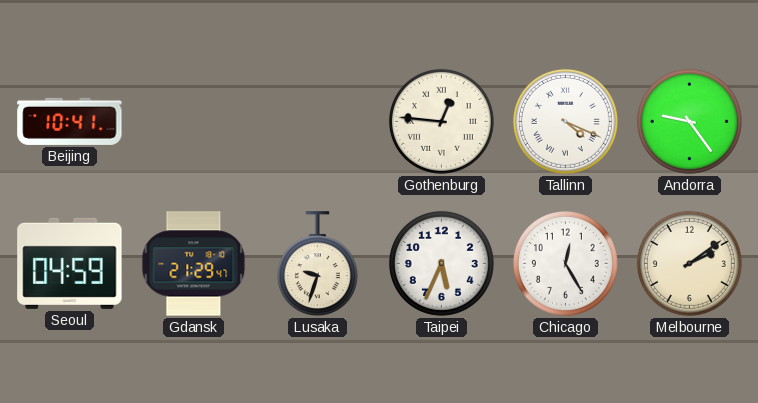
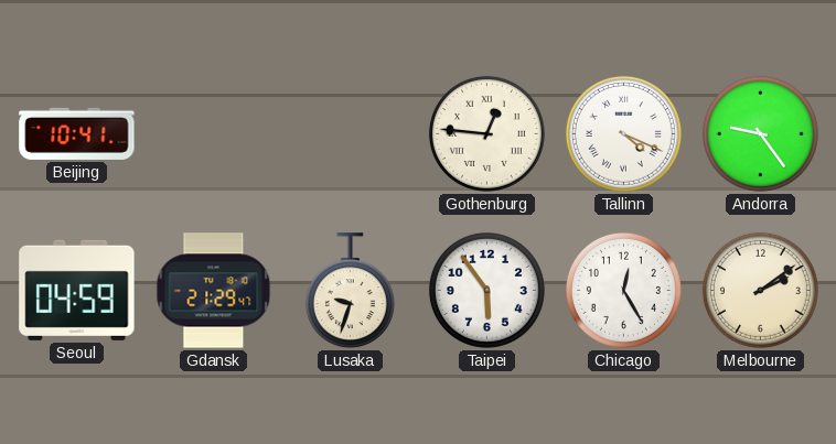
Taipei: 5:34 -> 5:54 (486, 290)
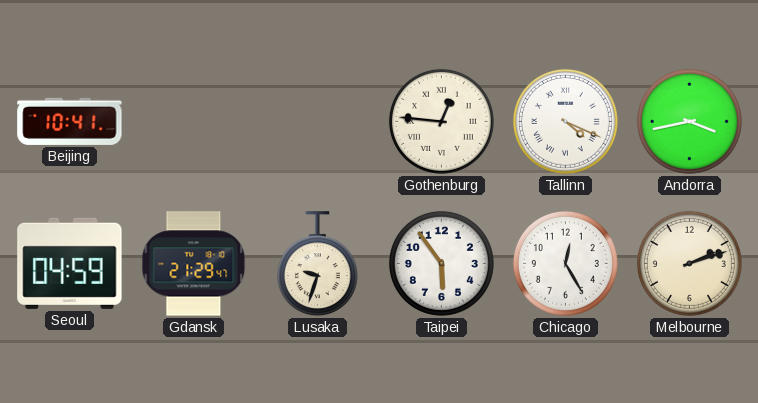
Andorra: 9:24 -> 3:43 (689, 121)
Melbourne: 2:09 -> 2:12 (689, 263)
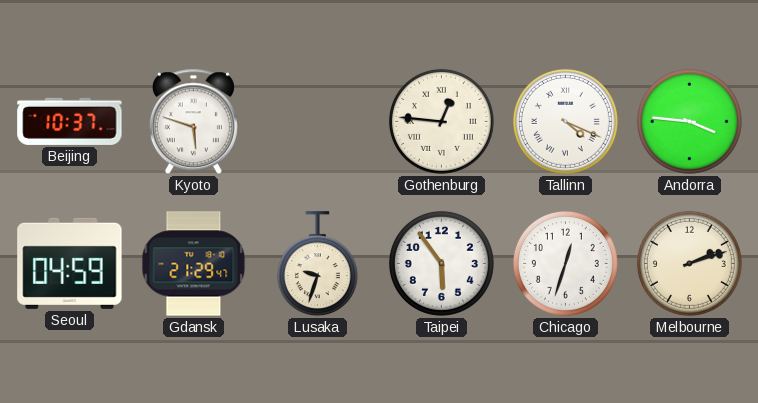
Beijing: 10:41 -> 10:37 (70, 121)
Kyoto: none -> 5:48 (193, 122)
Andorra: 3:43 -> 3:46 (689, 121)
Chicago: 12:25 -> 12:33 (565, 263)
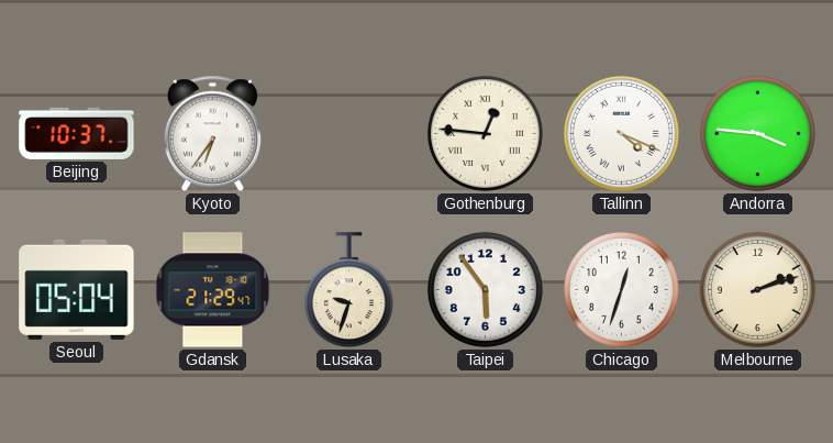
Kyoto: 5:48 -> 6:36 (212, 134)
Seoul: 04:59 -> 05:04 (77, 289)
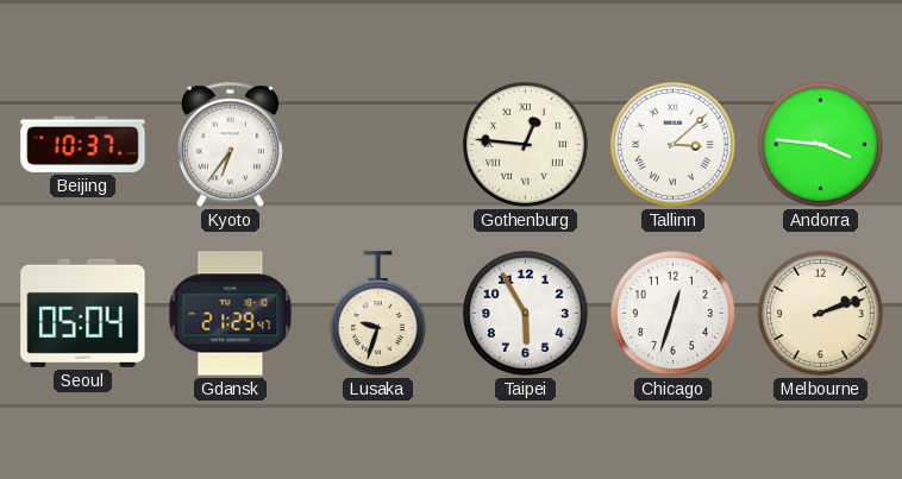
Tallinn: 4:19 -> 3:08 (672, 144)
Taipei: 5:54 -> 5:55 (525, 313)
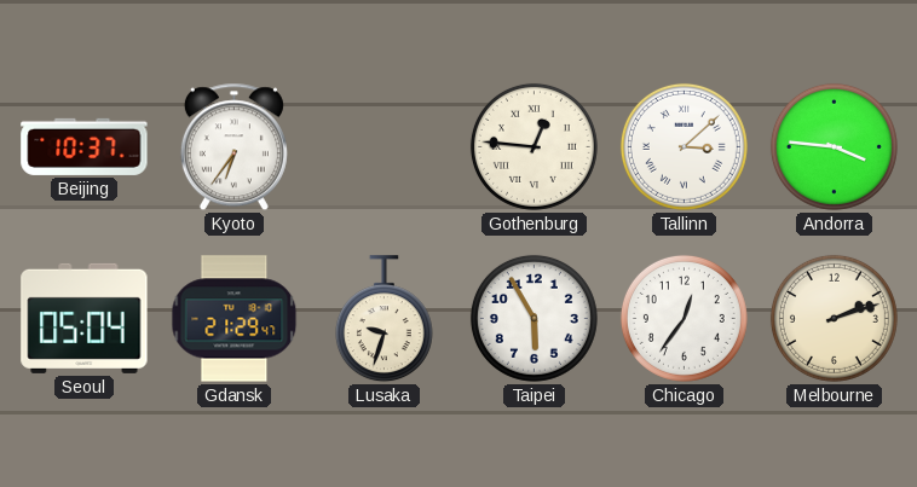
Chicago: 12:33 -> 12:36 (684, 318)
